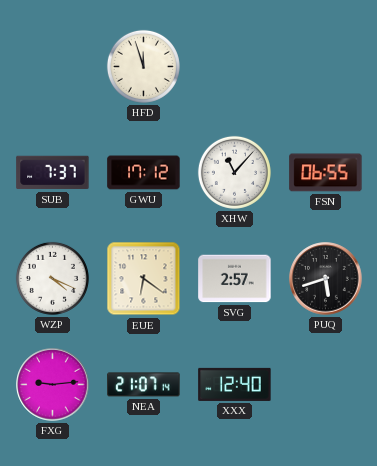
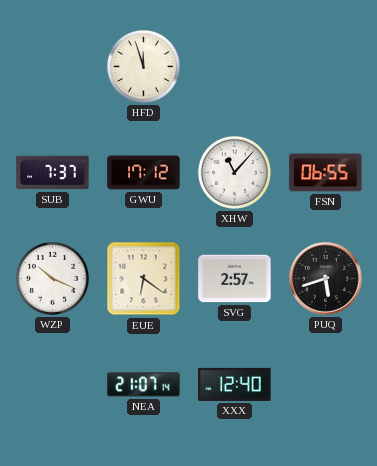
WZP: 4:19 -> 10:19 (52, 278)
FXG: 9:14 -> none (53, 385)
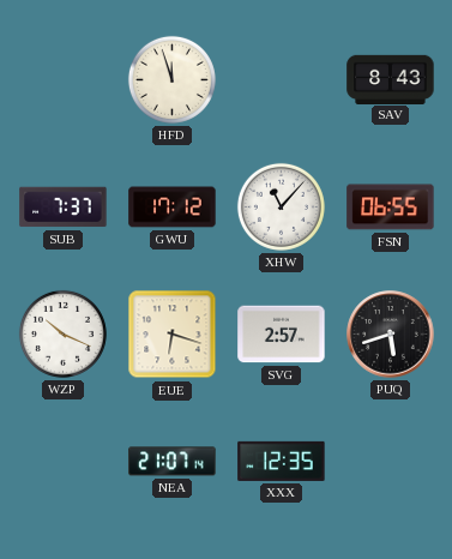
SAV: none -> 8:43 (391, 79)
EUE: 6:21 -> 6:18 (173, 335)
XXX: 12:40 -> 12:35 (282, 461)
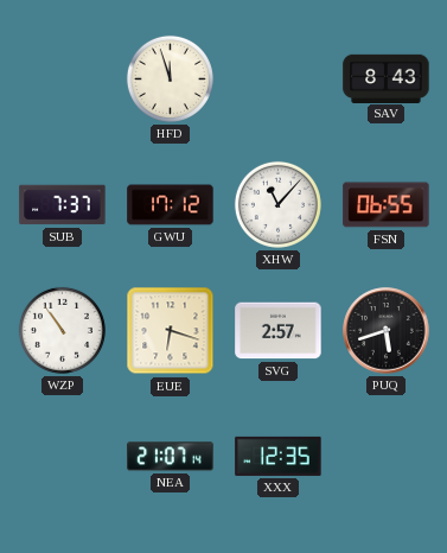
WZP: 10:19 -> 10:54 (62, 330)
